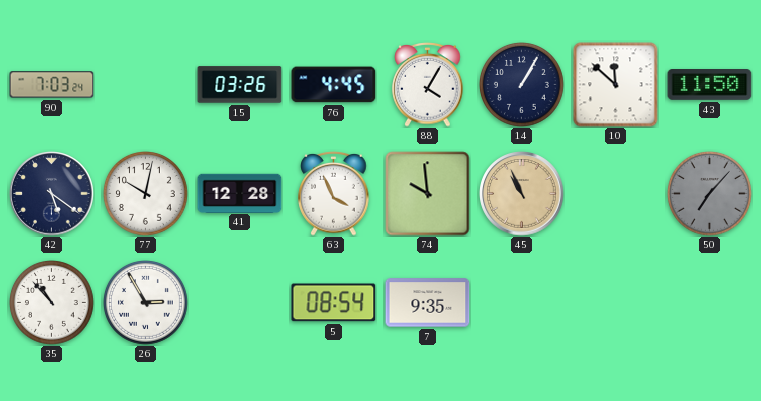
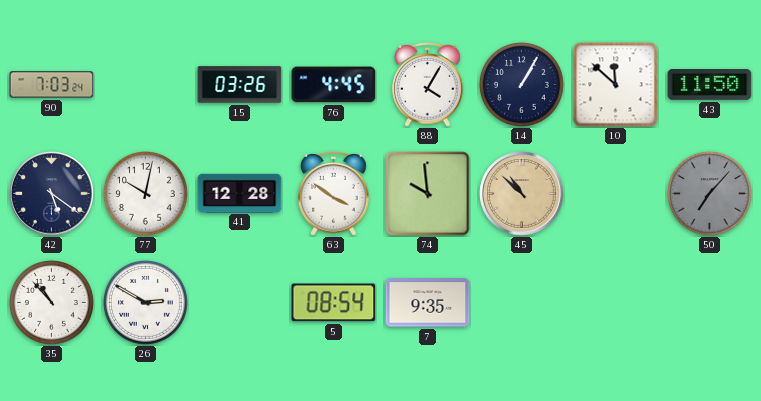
63: 3:56 -> 3:51 (334, 194)
45: 10:56 -> 10:52 (522, 194)
26: 2:55 -> 2:50 (146, 303)
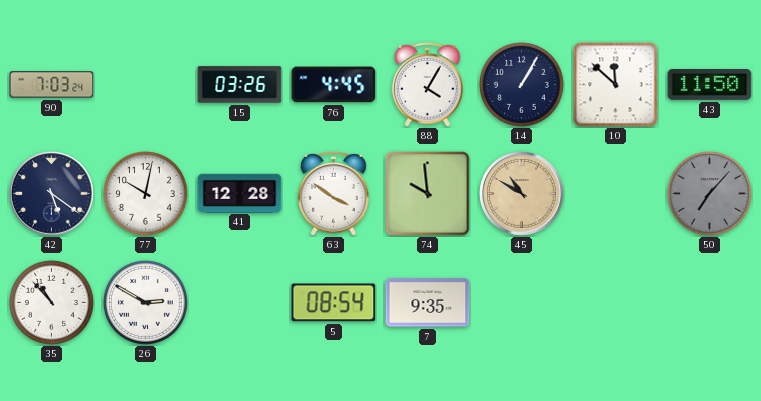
45: 10:52 -> 10:50 (522, 194)
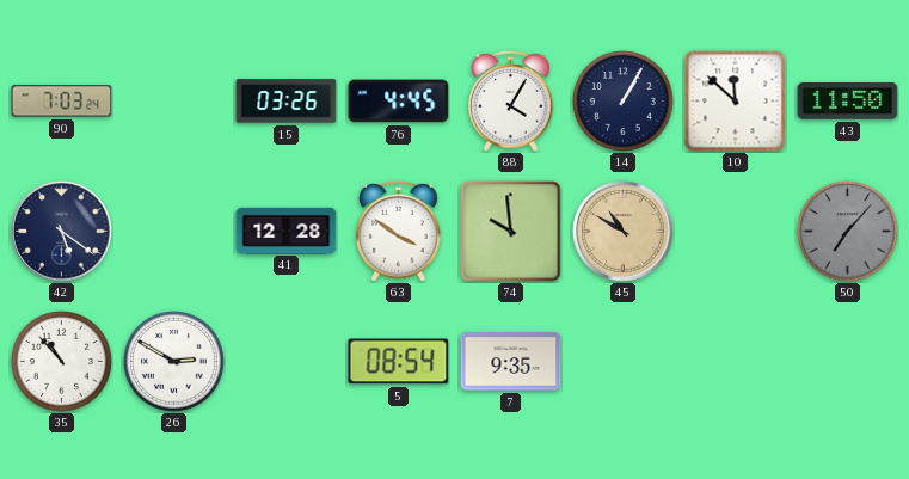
77: 10:02 -> none (146, 194)
